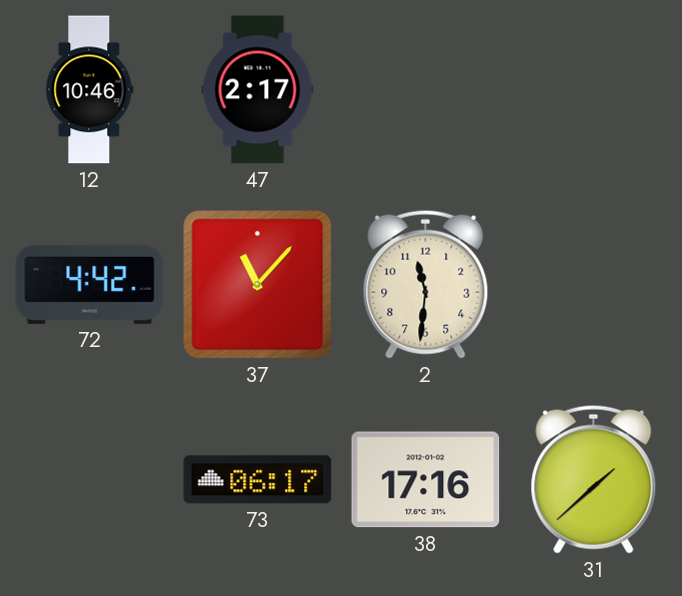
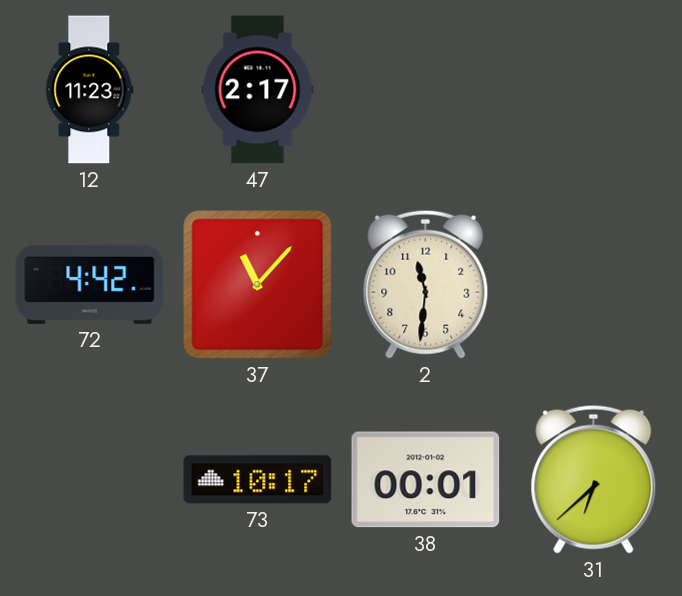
12: 10:46 -> 11:23 (90, 90)
73: 06:17 -> 10:17 (258, 480)
38: 17:16 -> 00:01 (426, 480)
31: 1:38 -> 6:38 (594, 479)
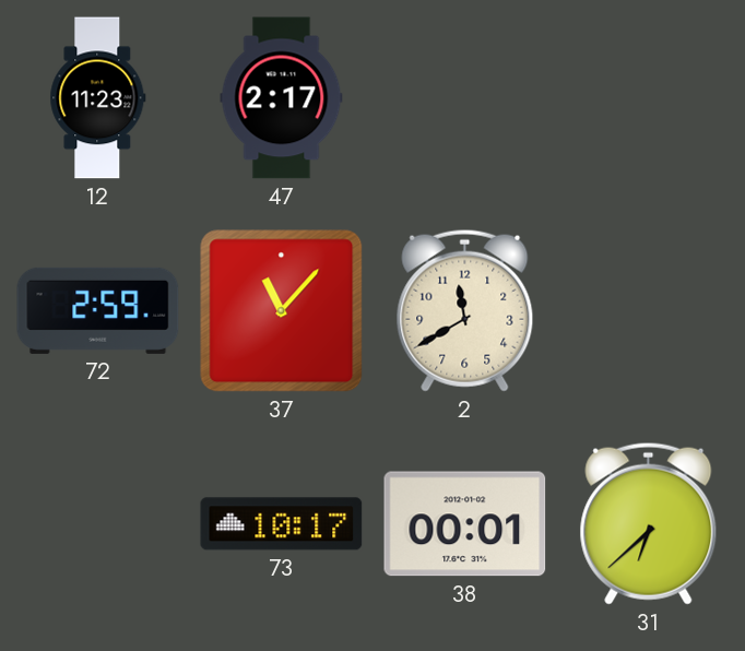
72: 4:42 -> 2:59 (98, 310)
2: 11:31 -> 11:40 (465, 310)
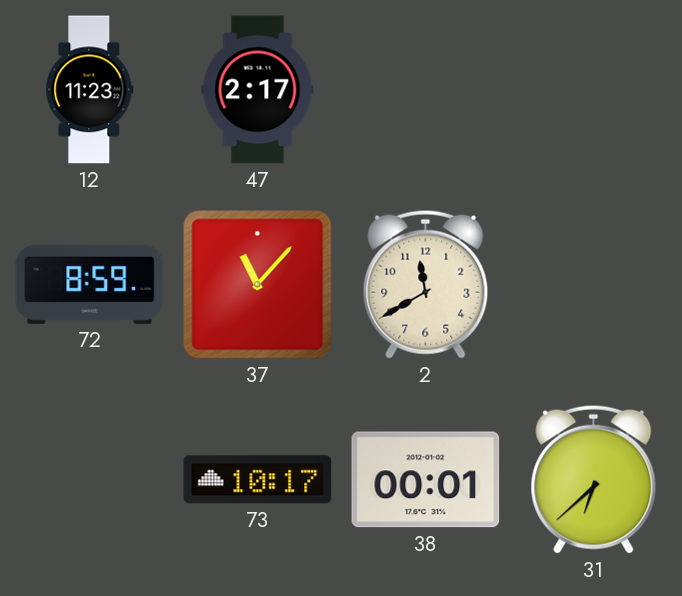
72: 2:59 -> 8:59 (90, 284)
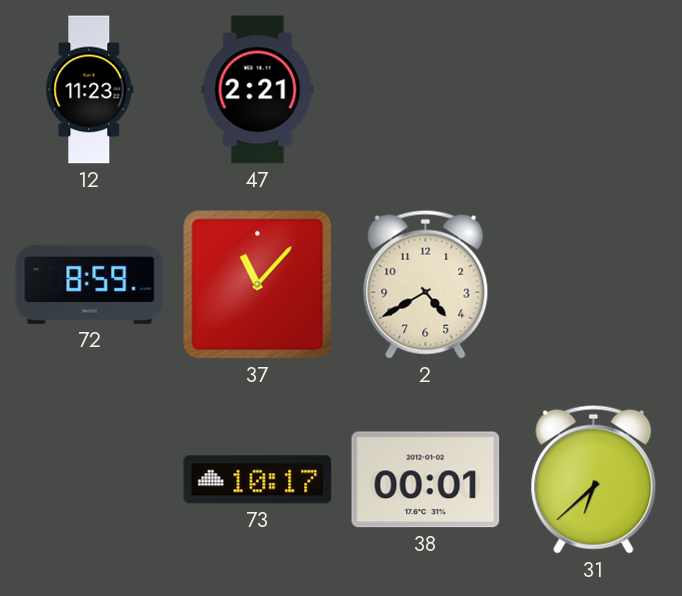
47: 2:17 -> 2:21 (258, 90)
2: 11:40 -> 4:40 (426, 284)
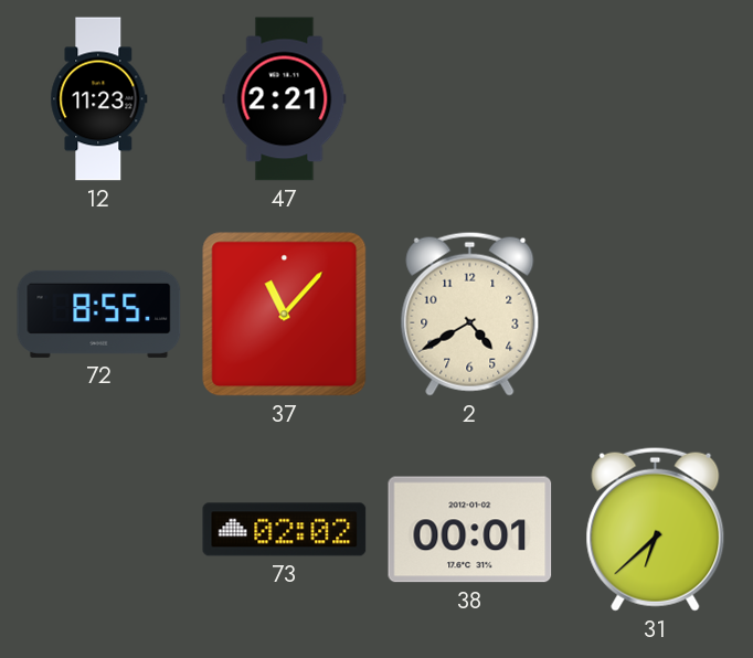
72: 8:59 -> 8:55 (99, 314)
73: 10:17 -> 02:02 (285, 530)
